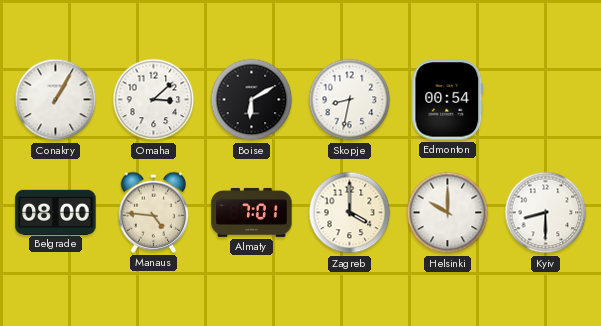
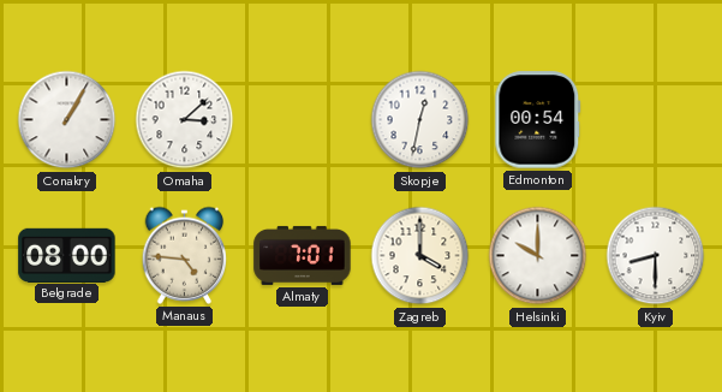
Boise: 6:10 -> none (252, 100)
Skopje: 8:32 -> 12:32 (420, 120)
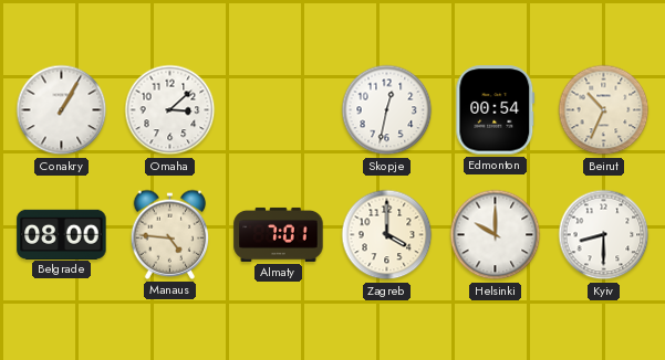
Beirut: none -> 10:34 (604, 110)
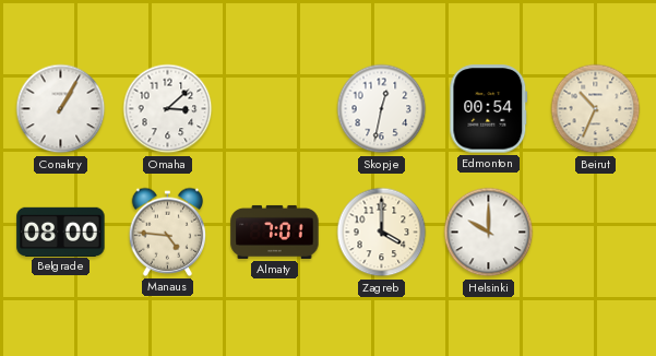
Kyiv: 8:30 -> none (604, 235)
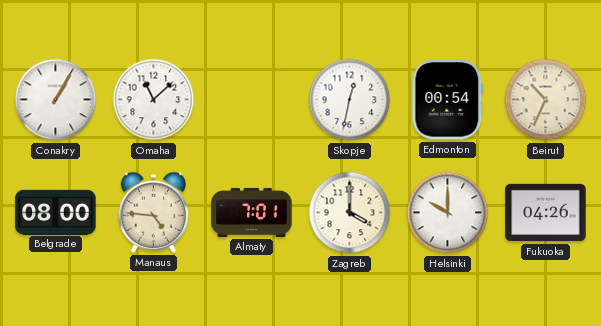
Omaha: 3:08 -> 11:08 (154, 100)
Fukuoka: none -> 04:26 (546, 213)
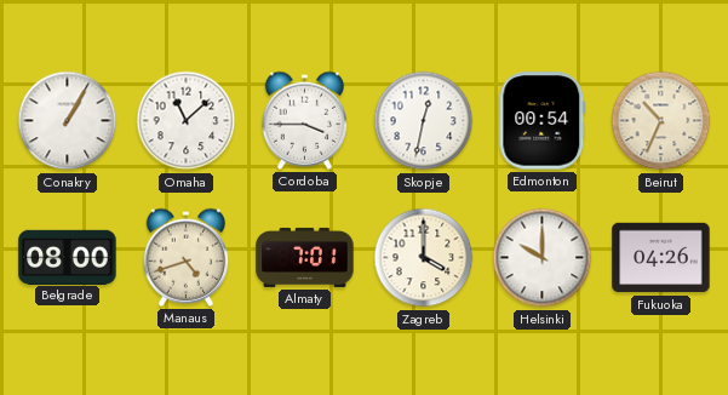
Cordoba: none -> 3:45 (305, 120)
Manaus: 4:46 -> 4:42 (187, 257)
